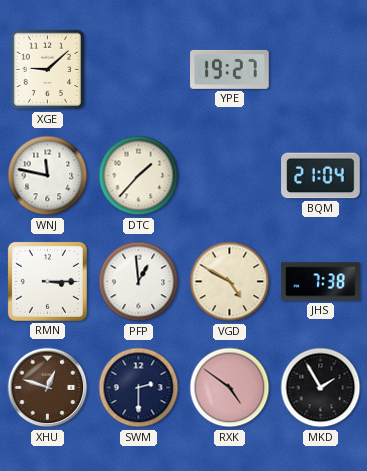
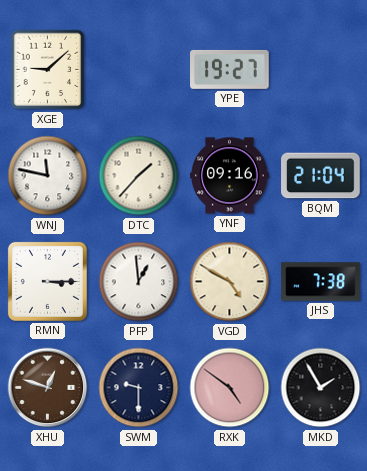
YNF: none -> 09:16 (230, 176)
SWM: 2:30 -> 9:30 (139, 388)
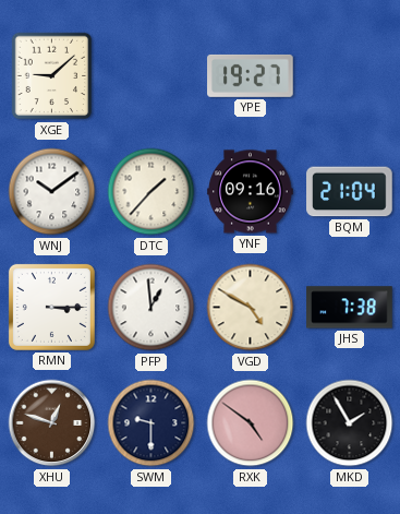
WNJ: 11:47 -> 10:09 (52, 192)
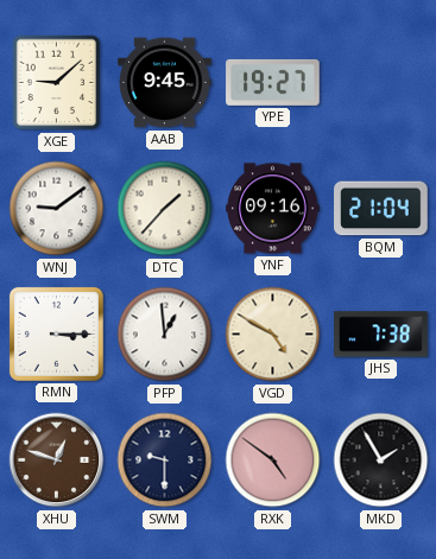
AAB: none -> 9:45 (165, 83)
WNJ: 10:09 -> 9:09 (57, 209)
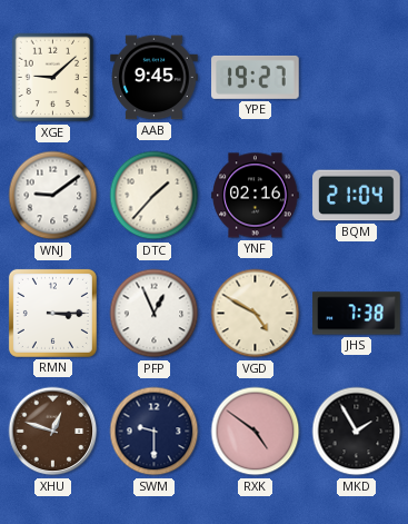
YNF: 09:16 -> 02:16 (256, 196)
PFP: 12:59 -> 12:56 (155, 314)
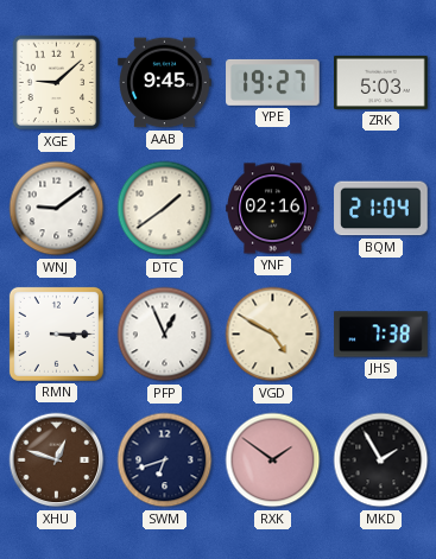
ZRK: none -> 5:03 (381, 82)
DTC: 1:37 -> 1:39 (165, 209)
SWM: 9:30 -> 6:42 (165, 460)
RXK: 4:51 -> 1:51 (273, 460)
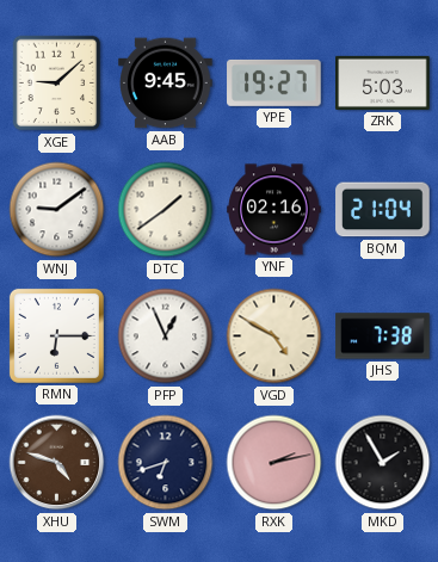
RMN: 3:15 -> 6:15 (56, 335)
XHU: 12:48 -> 4:48 (57, 463)
RXK: 1:51 -> 2:13 (274, 463)
